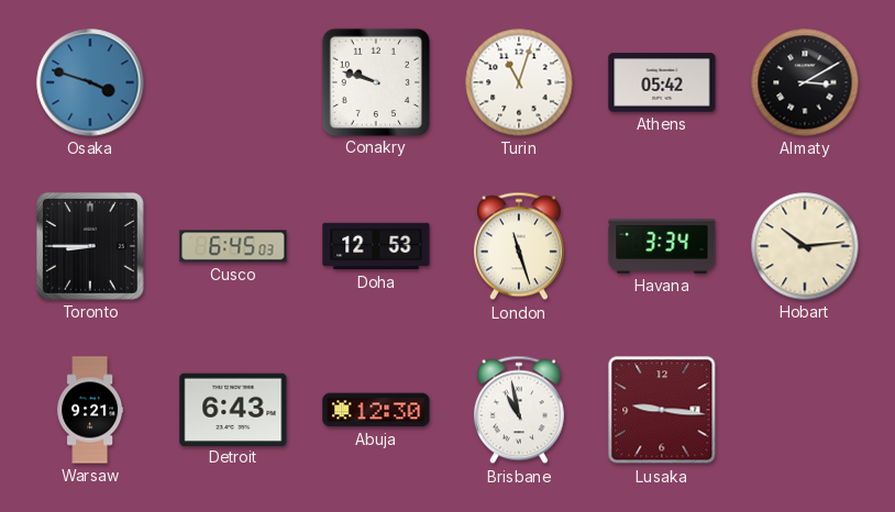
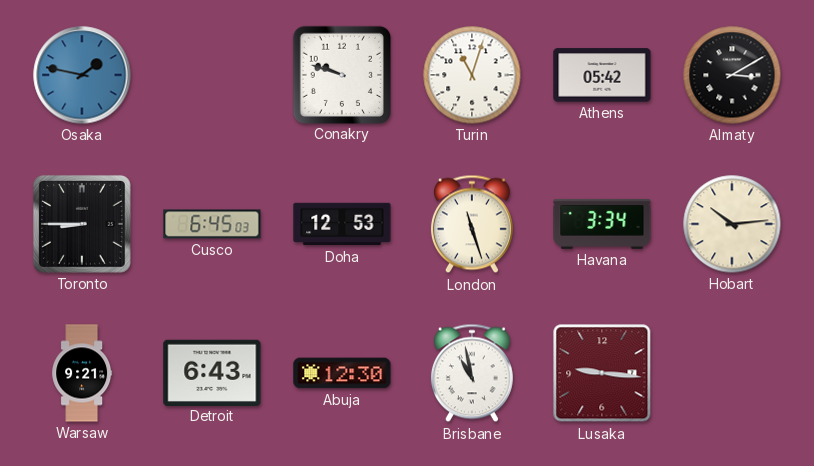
Osaka: 3:48 -> 1:47 (82, 75)
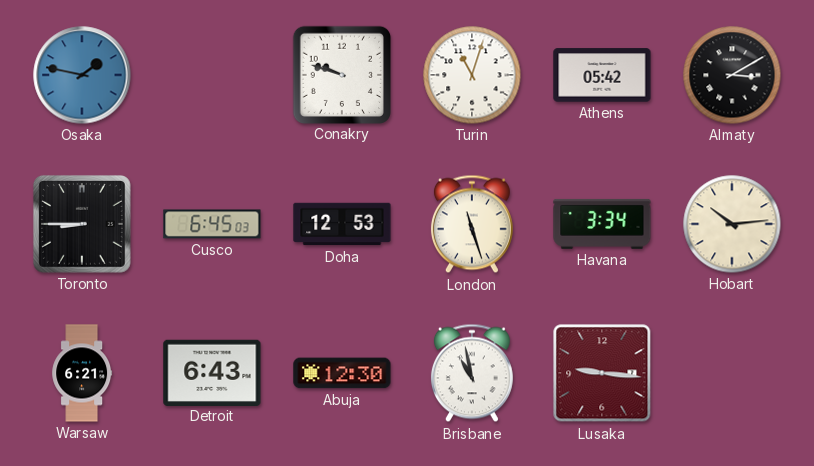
Warsaw: 9:21 -> 6:21 (82, 373)
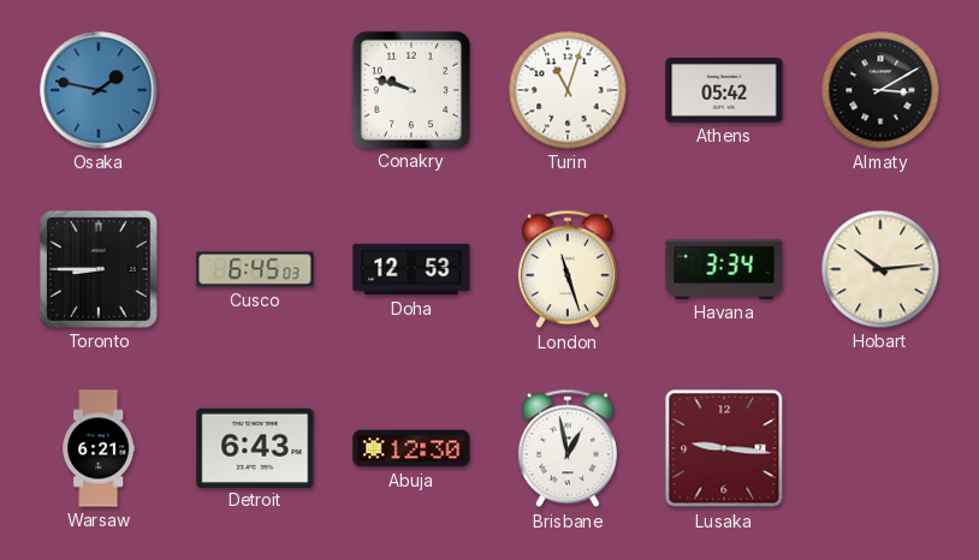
Brisbane: 10:58 -> 12:58 (568, 448)
